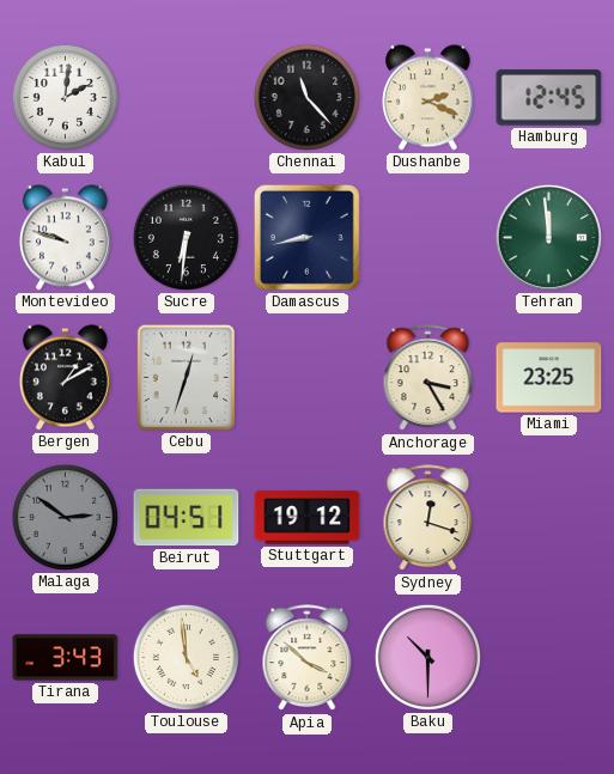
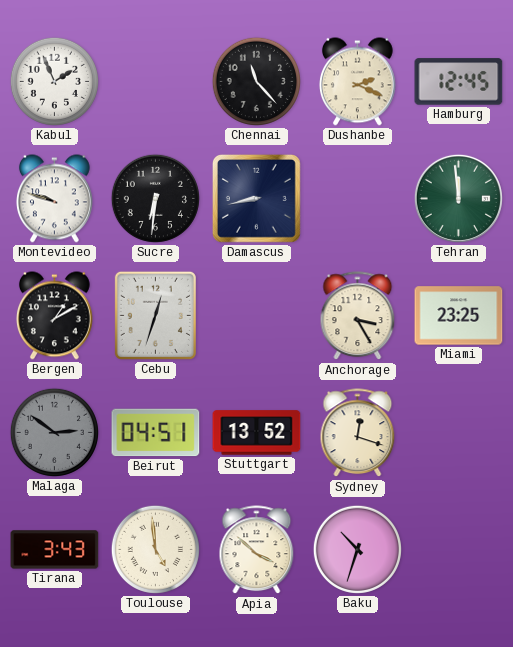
Kabul: 2:01 -> 1:56 (54, 81)
Stuttgart: 19:12 -> 13:52 (257, 433)
Baku: 10:30 -> 10:33 (357, 549)
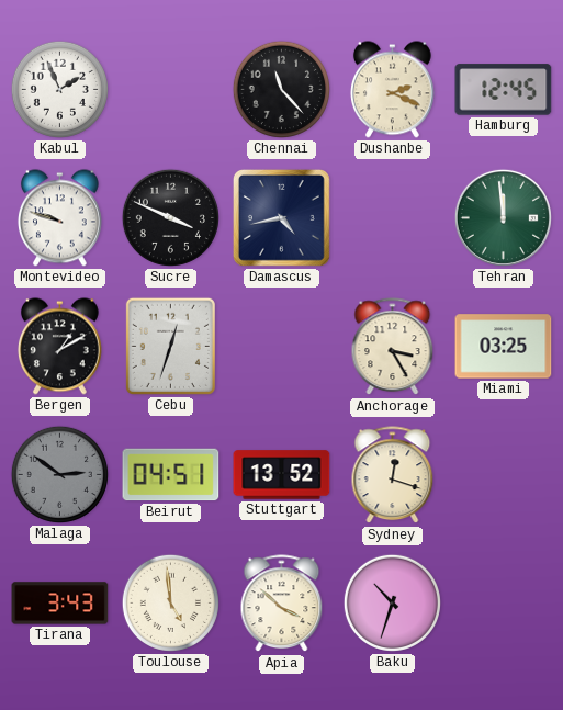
Sucre: 6:31 -> 3:49 (170, 217)
Damascus: 8:43 -> 4:43 (281, 217)
Miami: 23:25 -> 03:25 (504, 347)
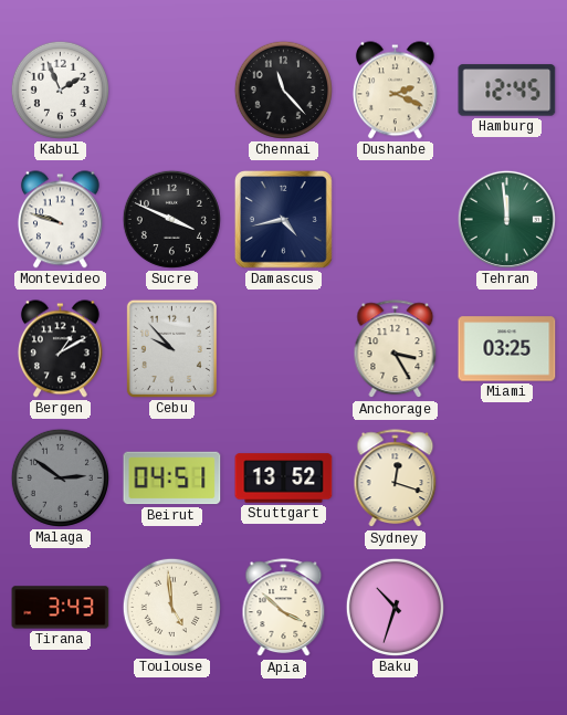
Cebu: 12:33 -> 9:53 (171, 348)
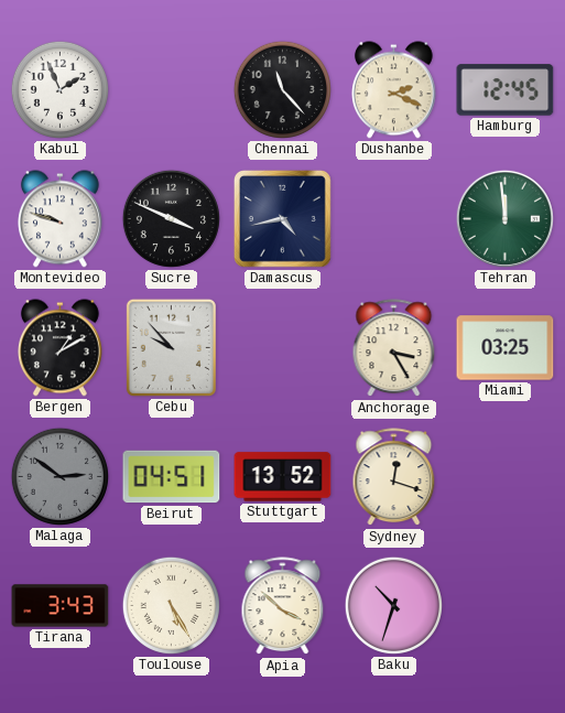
Toulouse: 4:59 -> 5:25 (171, 605)
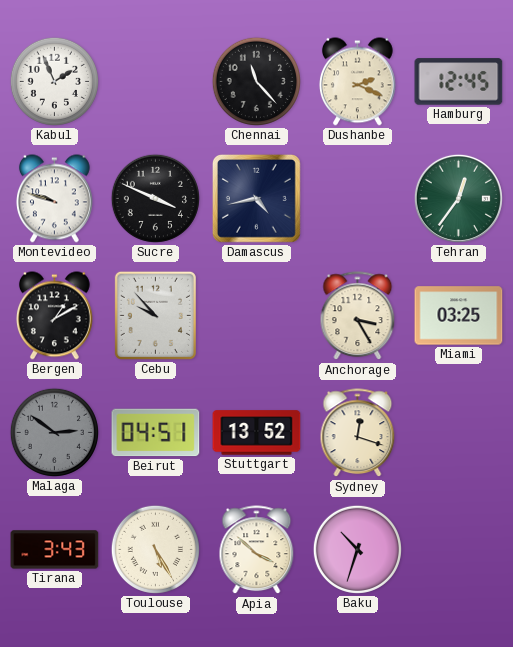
Tehran: 11:59 -> 12:36 (458, 198)
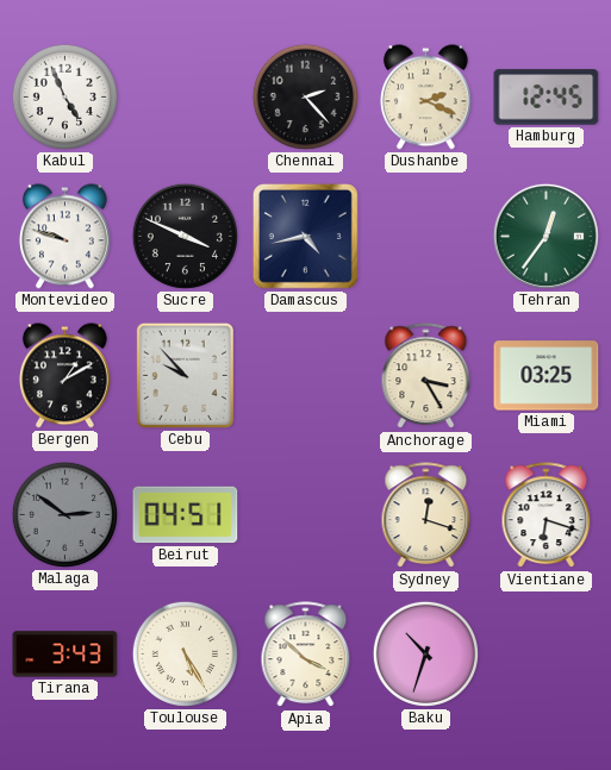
Kabul: 1:56 -> 4:56 (64, 96)
Chennai: 11:23 -> 2:23 (305, 96)
Stuttgart: 13:52 -> none (257, 433)
Vientiane: none -> 6:18 (547, 515)
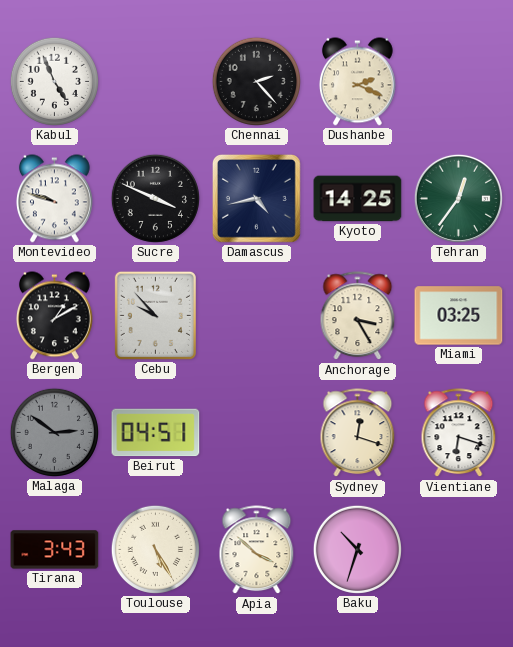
Hamburg: 12:45 -> none (547, 98)
Kyoto: none -> 14:25 (358, 199)
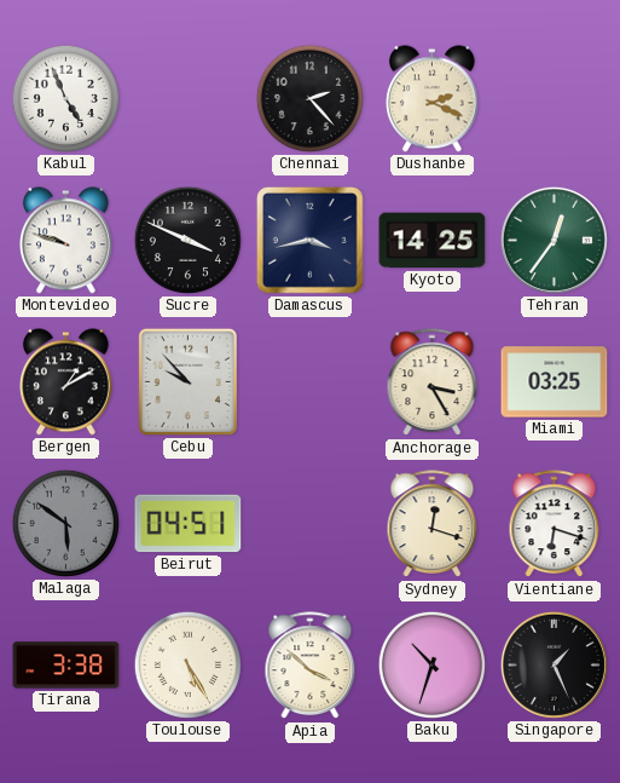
Damascus: 4:43 -> 3:43 (309, 240)
Malaga: 2:51 -> 5:51 (65, 523)
Tirana: 3:43 -> 3:38 (66, 666)
Singapore: none -> 1:26 (554, 664)
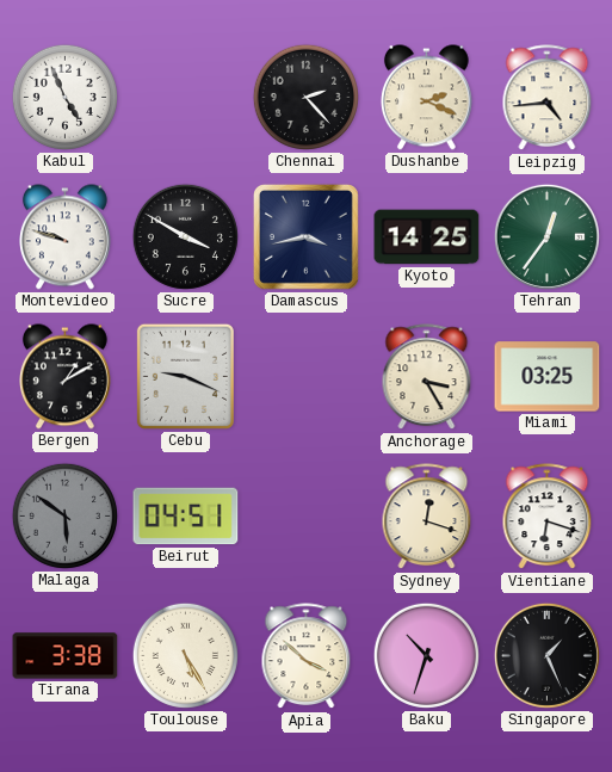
Leipzig: none -> 4:44 (548, 98)
Sucre: 3:49 -> 3:50 (185, 236)
Cebu: 9:53 -> 9:19 (185, 376)
